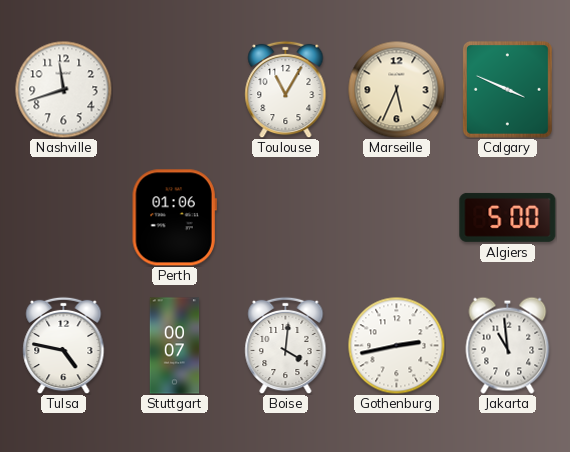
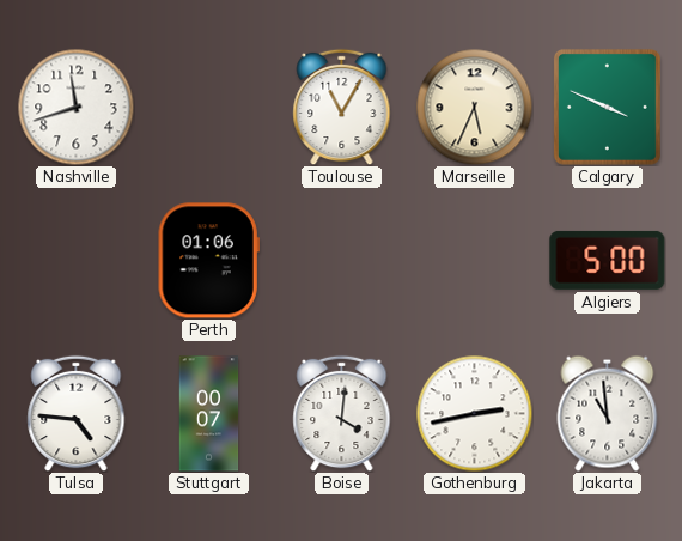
Tulsa: 4:47 -> 4:46 (77, 413)
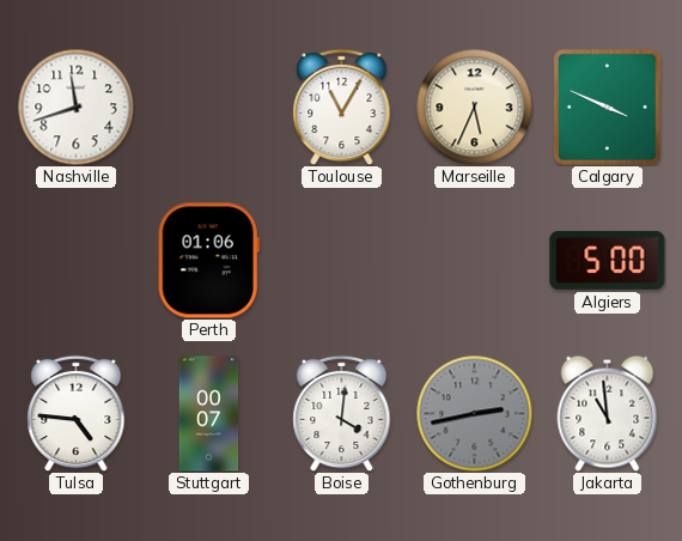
Gothenburg dial: white -> grey (474, 413)
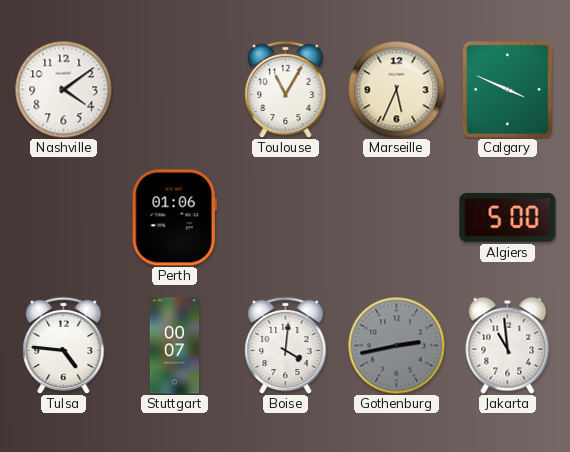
Nashville: 11:42 -> 4:09 (63, 89)
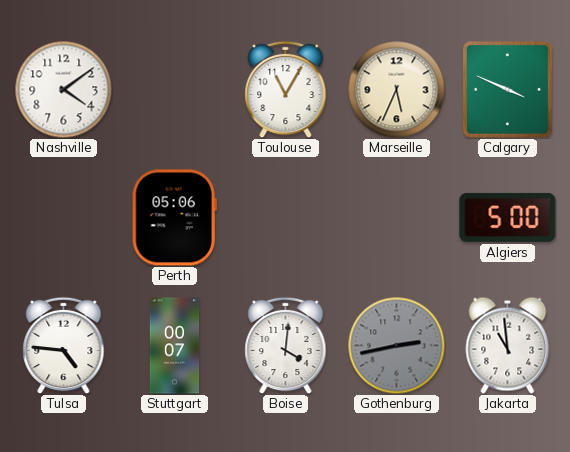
Perth: 01:06 -> 05:06 (174, 218)
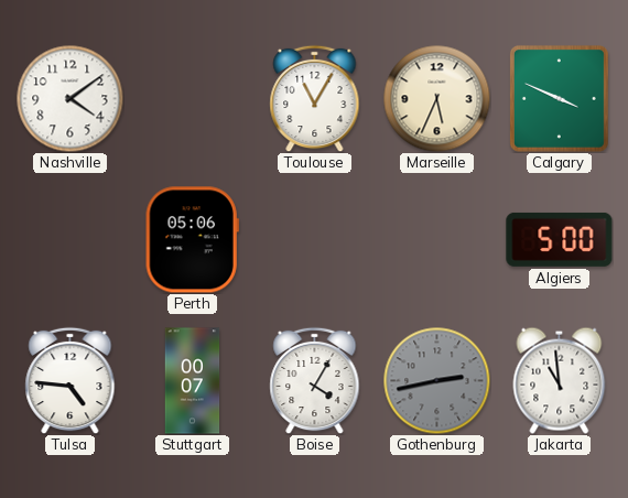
Boise: 4:01 -> 4:05 (315, 380)
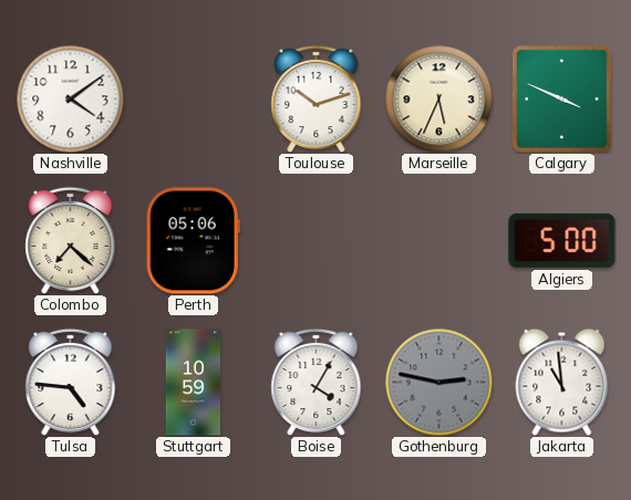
Toulouse: 11:05 -> 10:12 (317, 98)
Colombo: none -> 7:22 (71, 240)
Stuttgart: 00:07 -> 10:59 (194, 383)
Gothenburg: 2:43 -> 2:47 (438, 382)
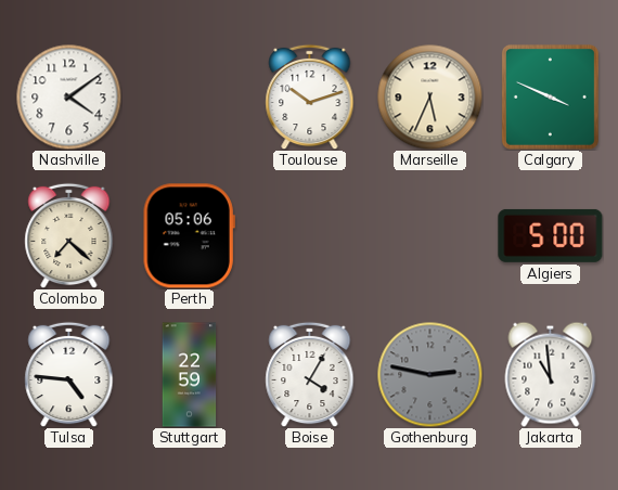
Stuttgart: 10:59 -> 22:59 (190, 375)
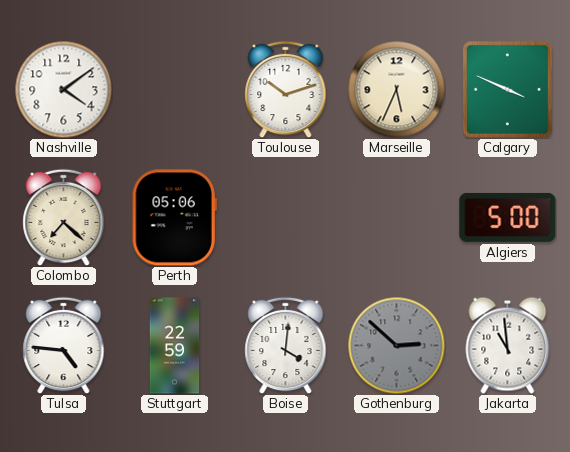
Boise: 4:05 -> 4:01 (286, 345)
Gothenburg: 2:47 -> 2:52 (396, 345)
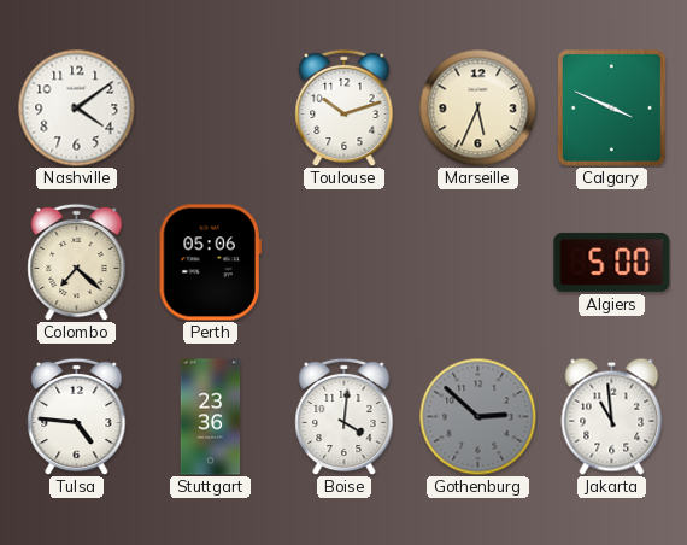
Stuttgart: 22:59 -> 23:36 (211, 417)
